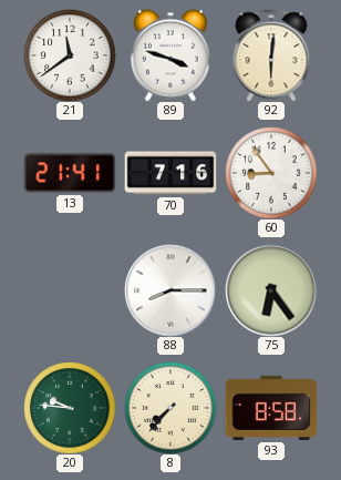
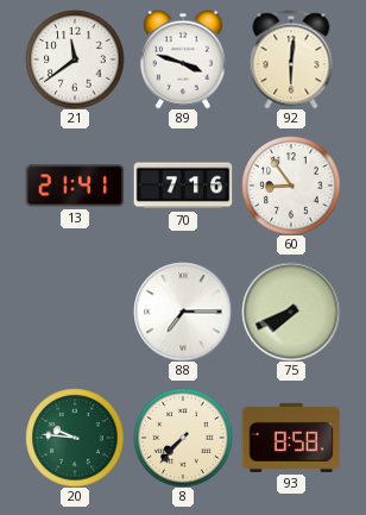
88: 8:15 -> 7:15 (183, 312)
75: 6:24 -> 7:41 (291, 312)
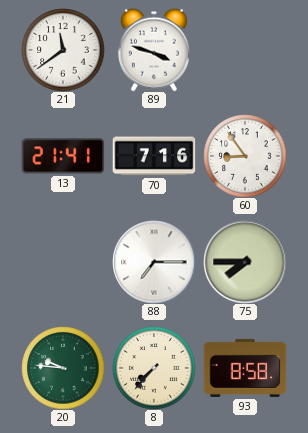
92: 6:01 -> none (291, 59)
75: 7:41 -> 7:45 (245, 262)
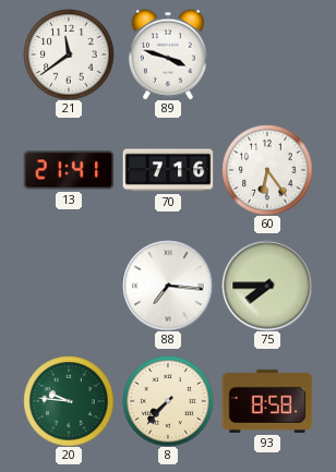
60: 8:54 -> 6:24 (267, 170)
88: 7:15 -> 7:16 (168, 286)
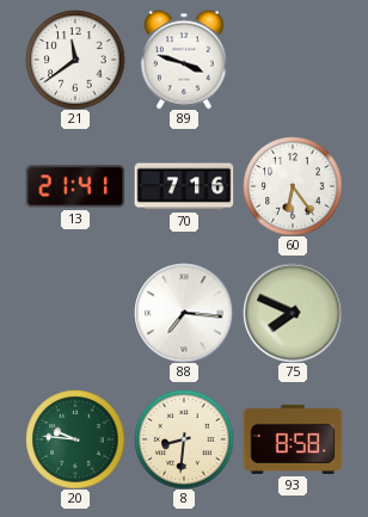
75: 7:45 -> 7:49 (293, 313)
8: 7:37 -> 8:31 (184, 439)
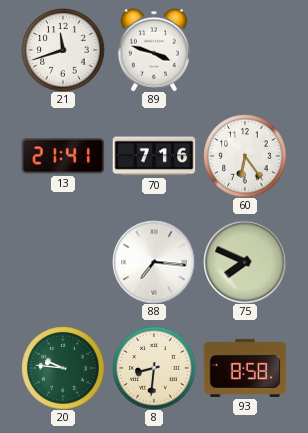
21: 11:39 -> 11:42 (63, 50)
